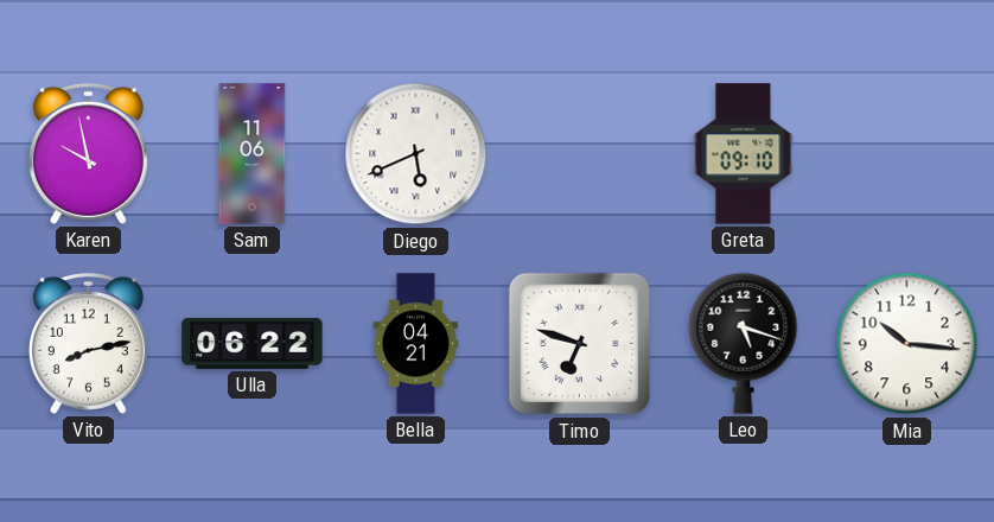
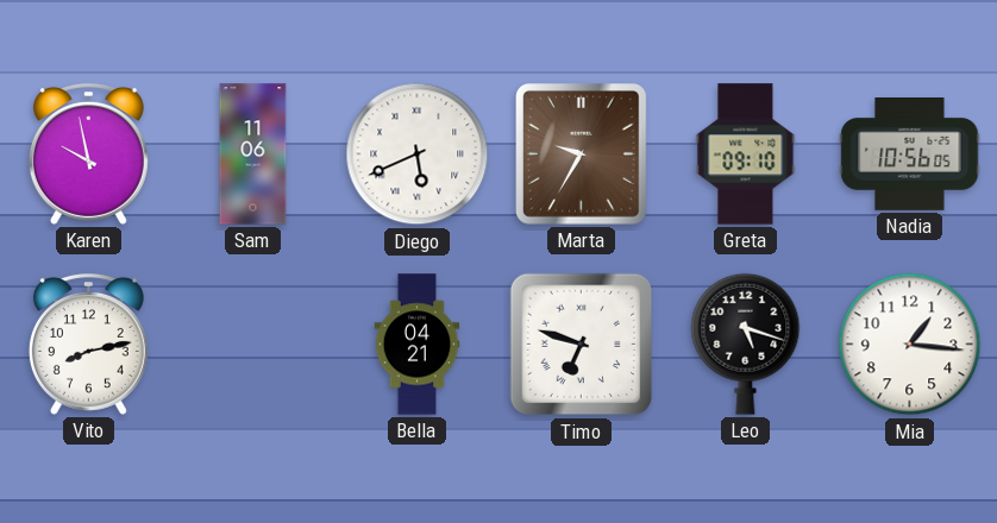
Marta: none -> 9:35 (582, 155)
Nadia: none -> 10:56 (910, 155)
Ulla: 06:22 -> none (253, 343)
Mia: 10:16 -> 1:16 (910, 345)
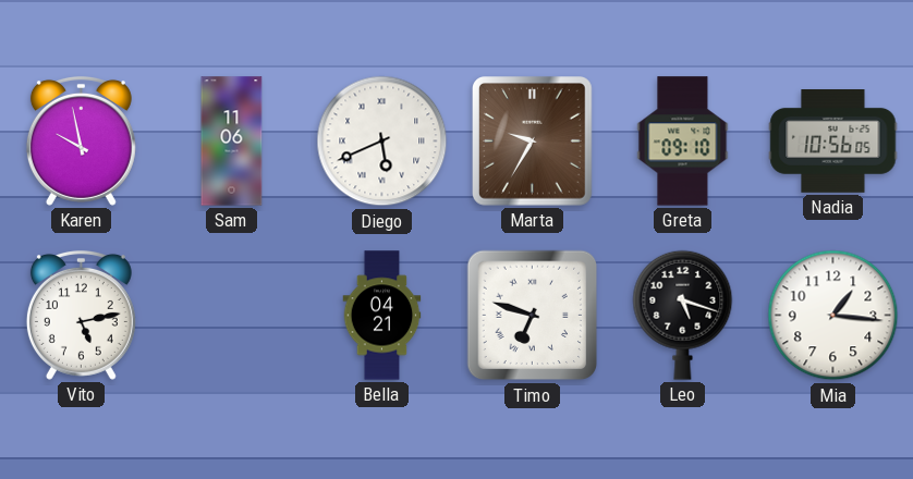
Vito: 8:13 -> 5:13 (81, 315)
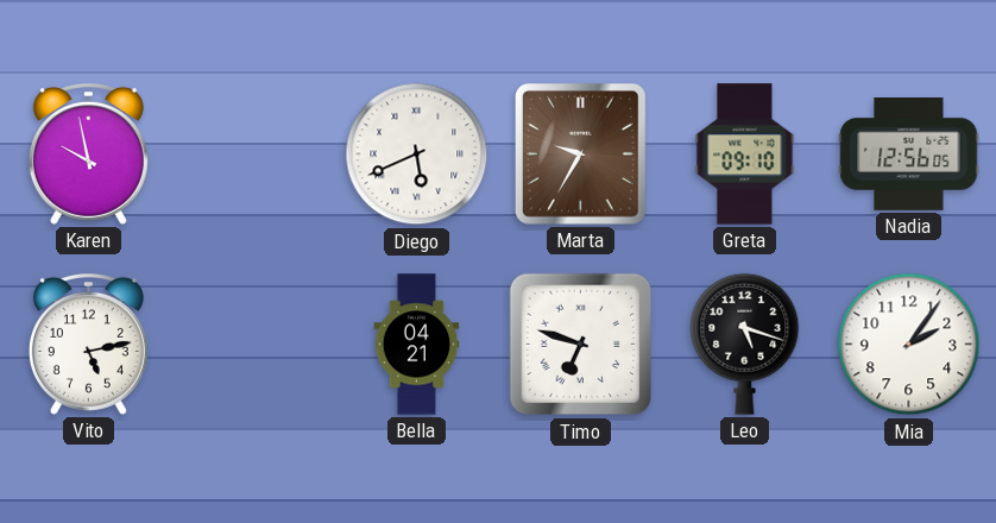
Sam: 11:06 -> none (232, 142)
Nadia: 10:56 -> 12:56 (909, 155)
Mia: 1:16 -> 2:06 (909, 345)
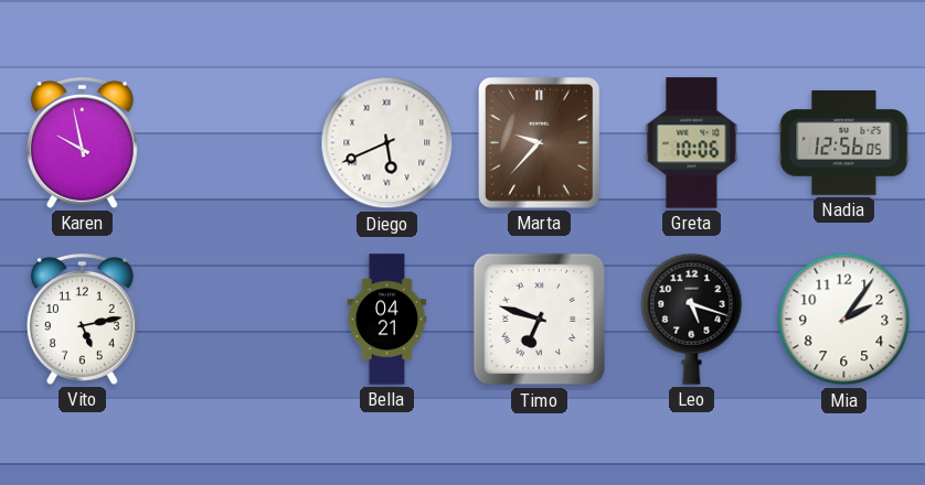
Marta: 9:35 -> 9:37 (540, 143)
Greta: 09:10 -> 10:06 (692, 143)
